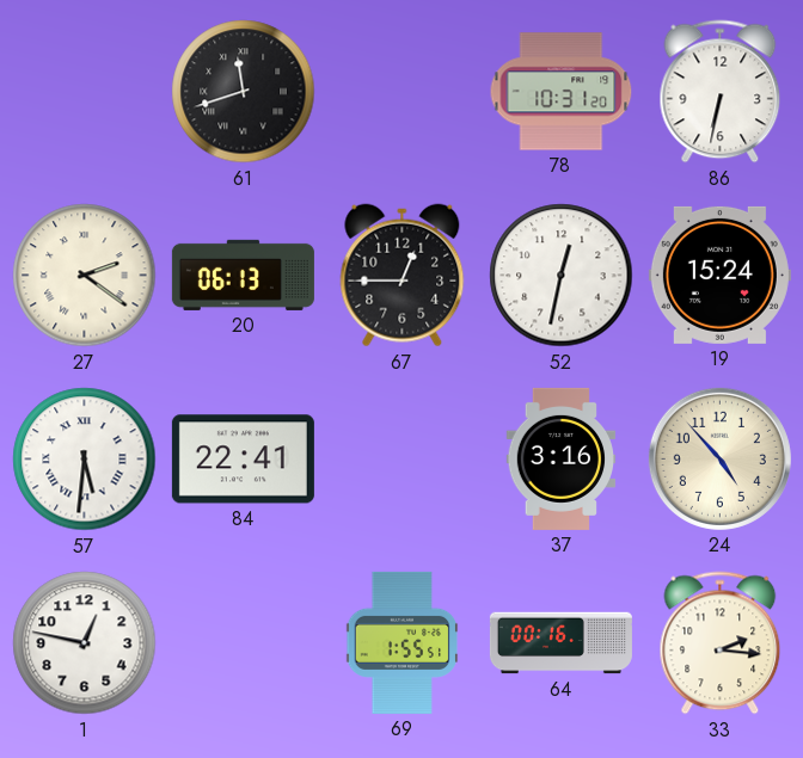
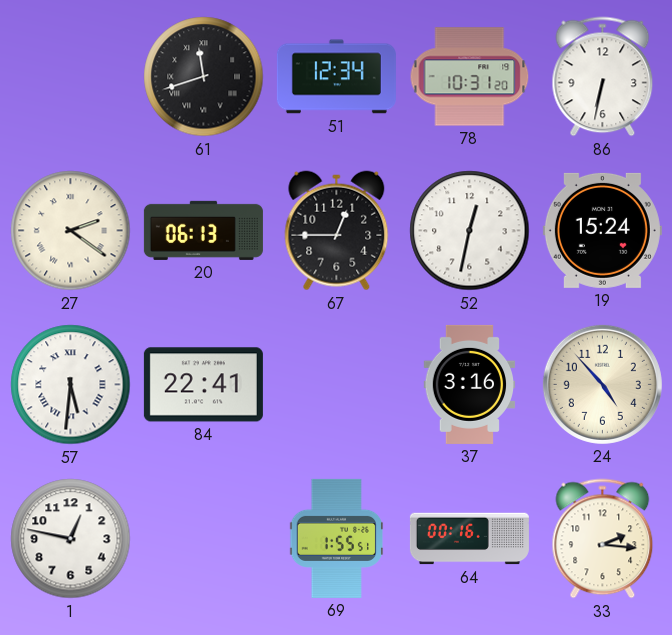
51: none -> 12:34 (336, 77)
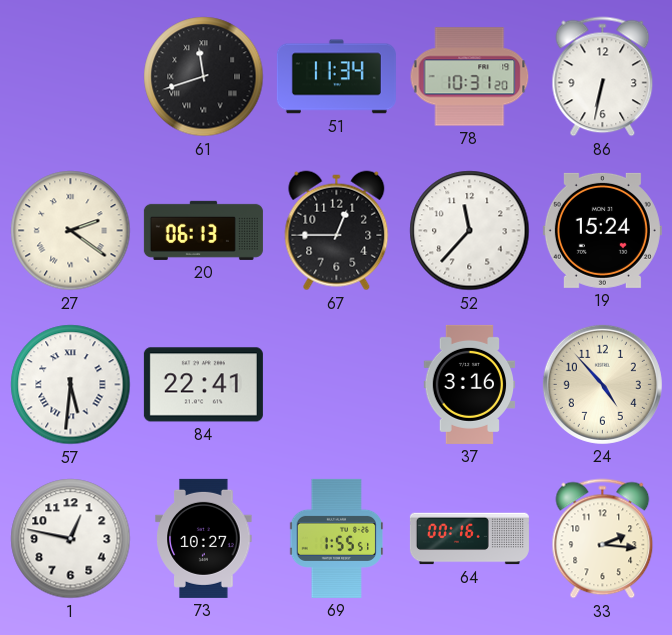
51: 12:34 -> 11:34 (336, 77)
52: 12:32 -> 11:37 (470, 231)
73: none -> 10:27 (204, 538)
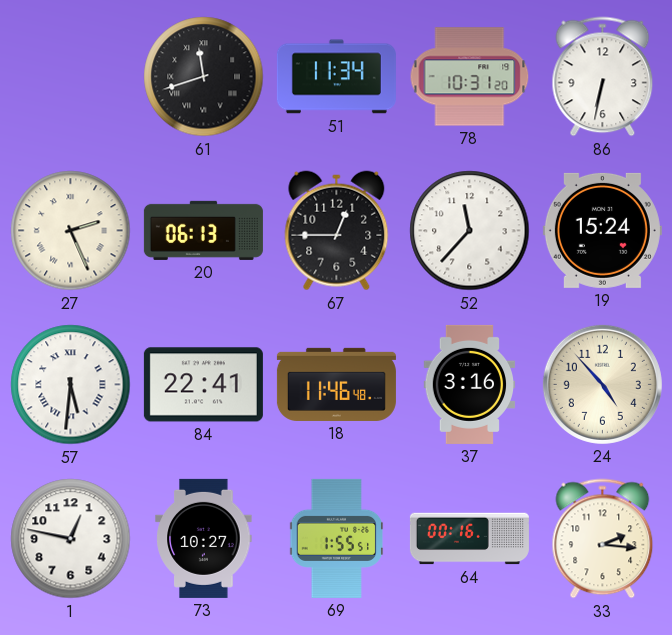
27: 2:21 -> 2:26 (71, 231)
18: none -> 11:46 (336, 384)
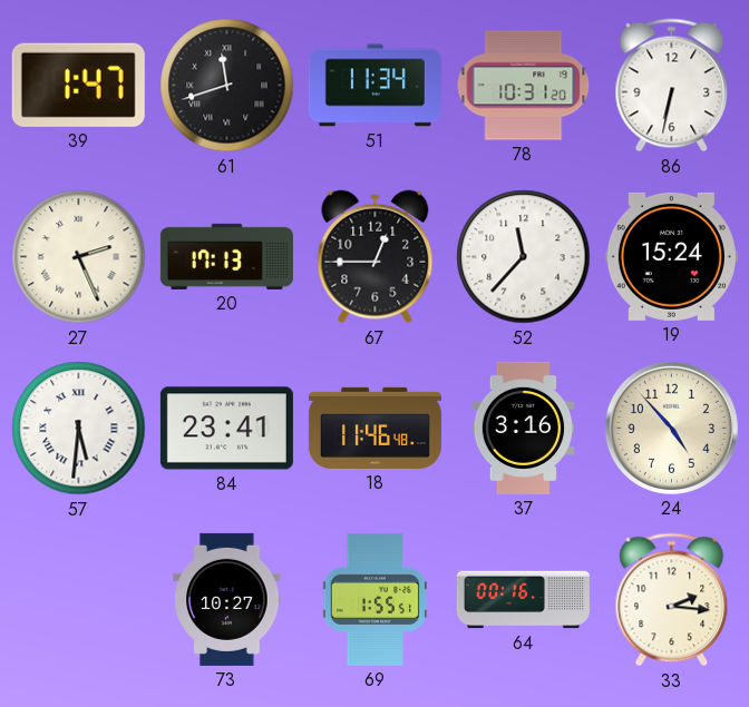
39: none -> 1:47 (78, 85)
20: 06:13 -> 17:13 (226, 256)
84: 22:41 -> 23:41 (226, 429)
1: 12:47 -> none (71, 539)
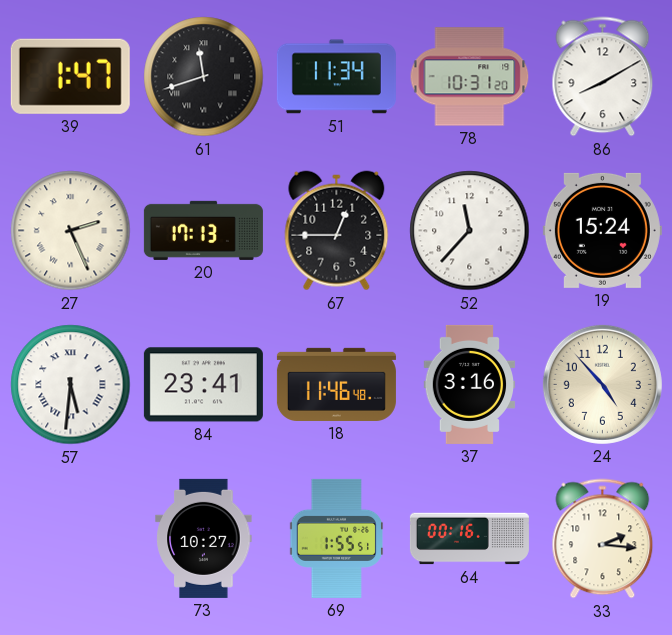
86: 6:32 -> 8:10 (603, 77)
